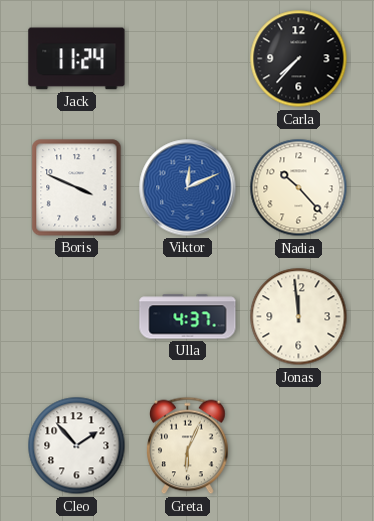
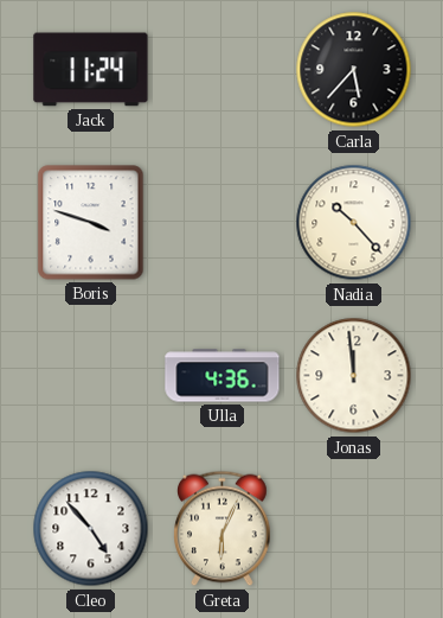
Carla: 7:37 -> 5:37 (354, 70)
Boris: 3:49 -> 3:48 (91, 223)
Viktor: 12:11 -> none (188, 188)
Ulla: 4:37 -> 4:36 (223, 376)
Cleo: 1:53 -> 4:53 (91, 529)
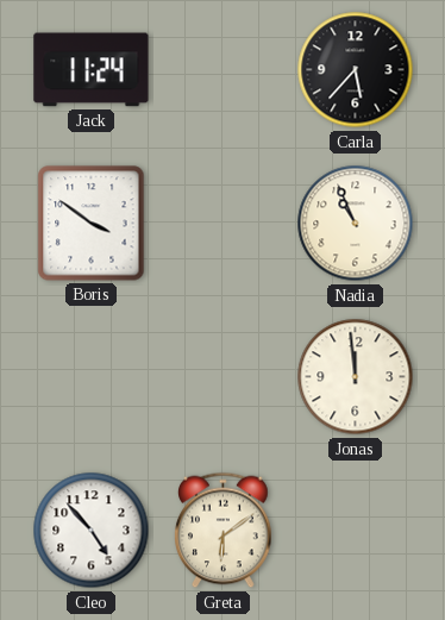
Boris: 3:48 -> 3:51 (92, 224)
Nadia: 10:23 -> 10:56 (356, 224)
Ulla: 4:36 -> none (223, 376)
Greta: 6:04 -> 6:09 (224, 531)
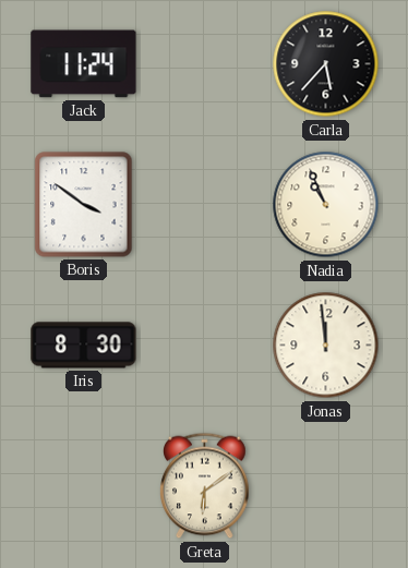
Iris: none -> 8:30 (84, 346)
Cleo: 4:53 -> none (92, 531)
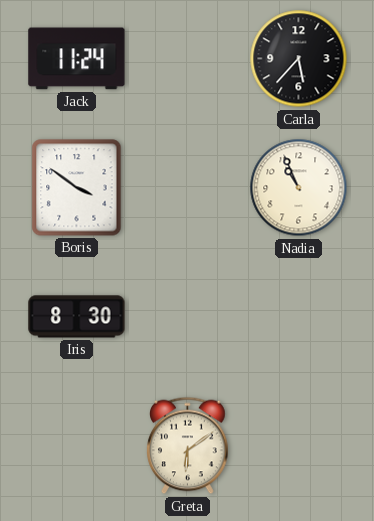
Jonas: 11:59 -> none (326, 346)
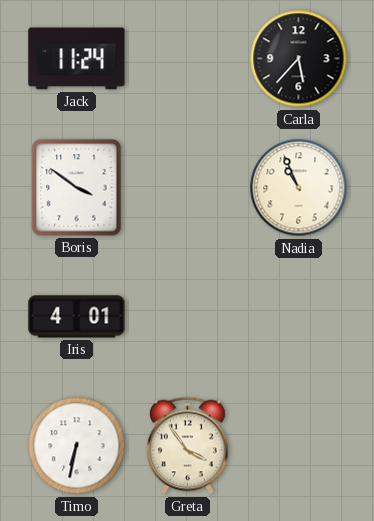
Iris: 8:30 -> 4:01 (77, 317)
Timo: none -> 6:32 (77, 446)
Greta: 6:09 -> 3:54 (188, 446)
